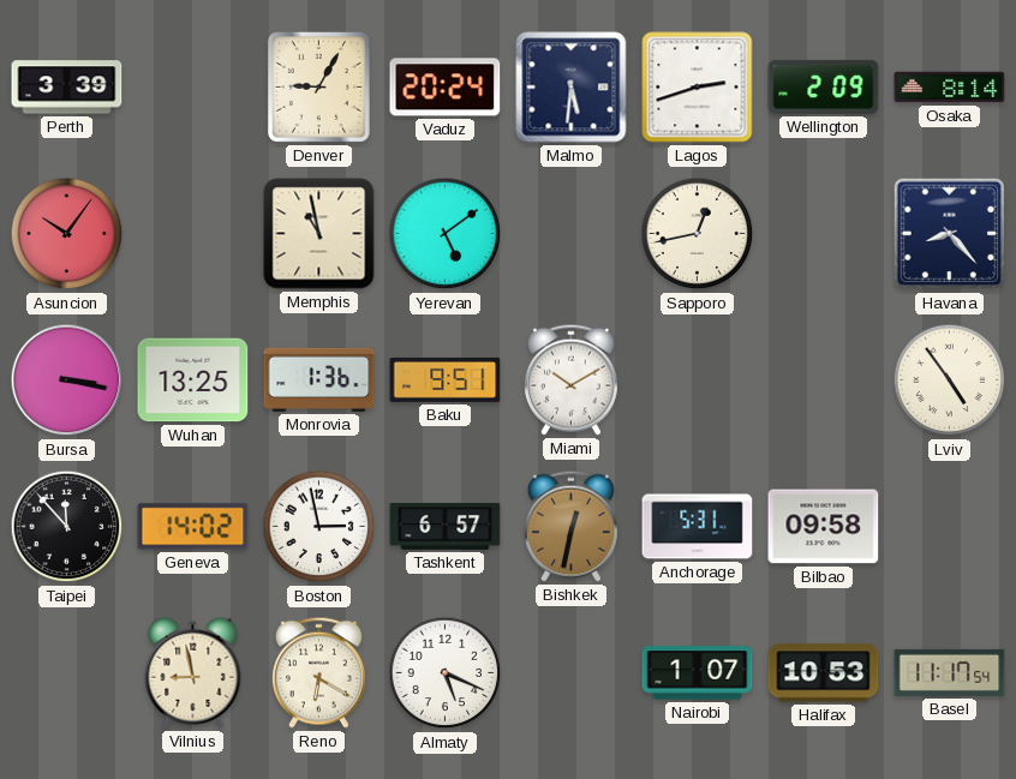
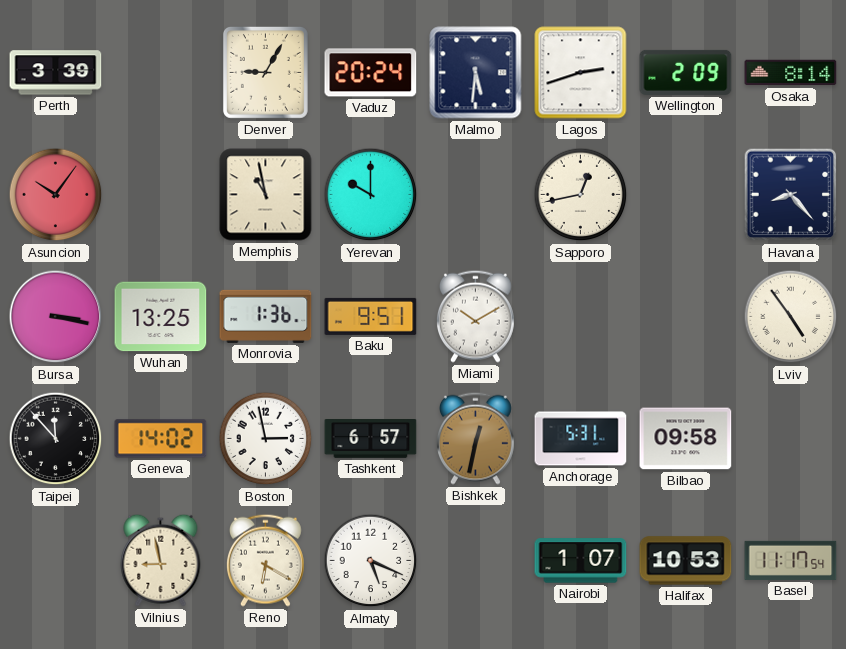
Yerevan: 5:09 -> 10:00 (371, 195)
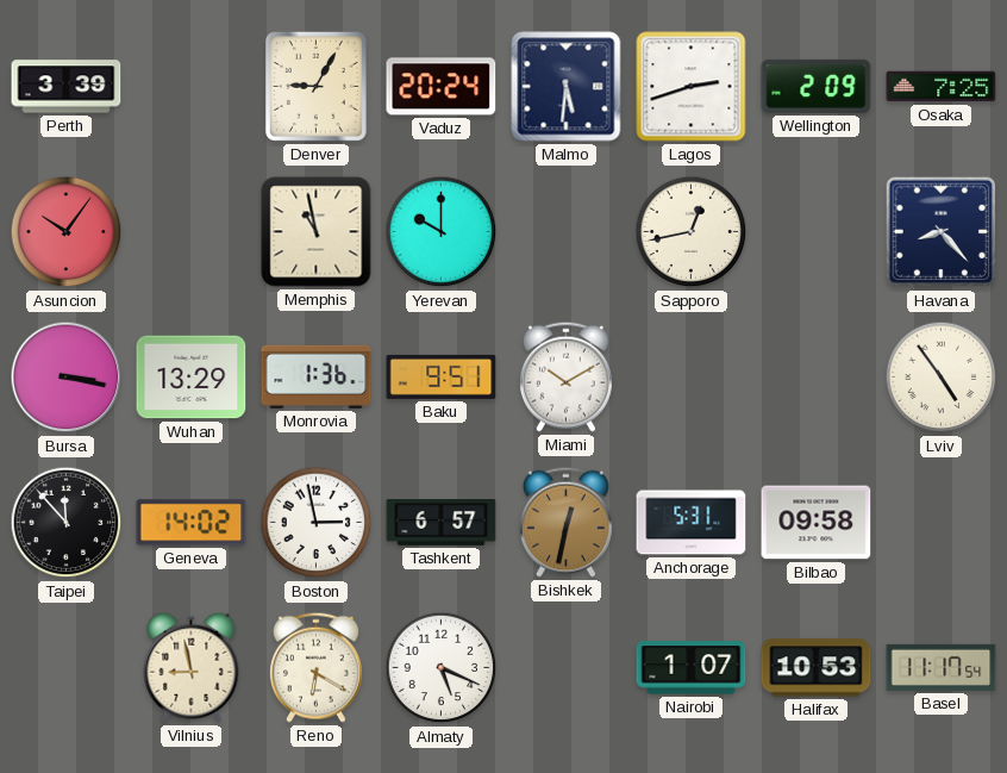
Osaka: 8:14 -> 7:25 (942, 87)
Wuhan: 13:25 -> 13:29 (192, 378)
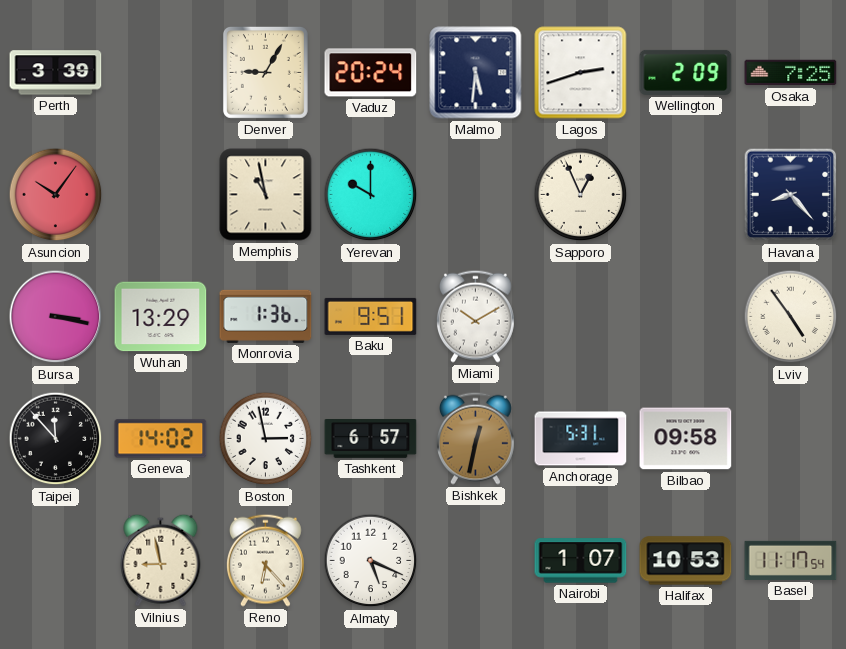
Sapporo: 12:43 -> 12:56 (581, 195)
Reno: 6:20 -> 6:23 (265, 560)
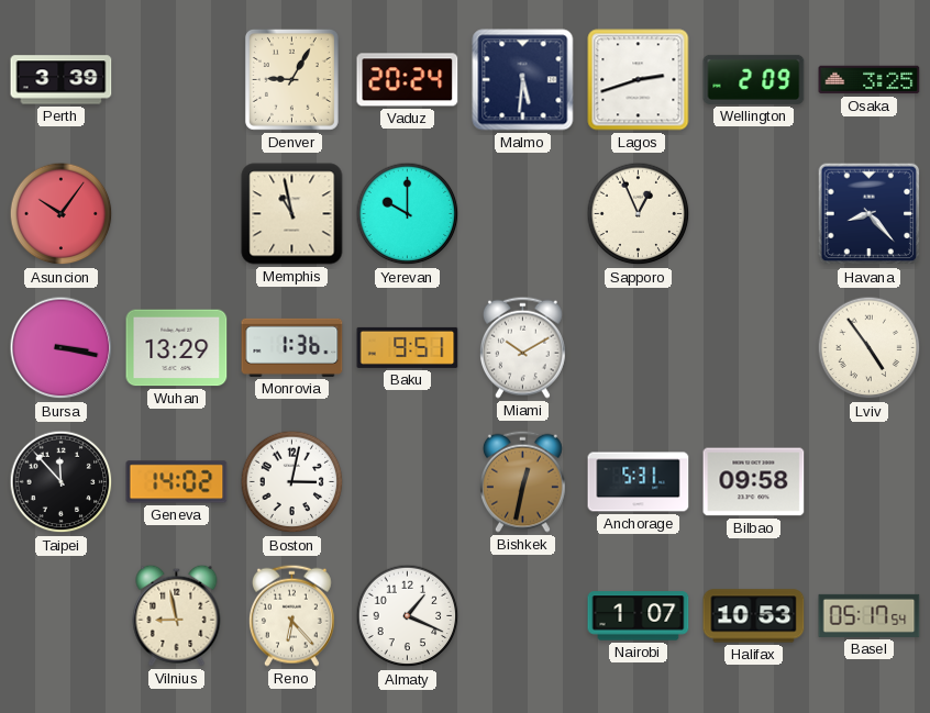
Osaka: 7:25 -> 3:25 (870, 80)
Boston: 2:58 -> 3:02 (292, 482)
Tashkent: 6:57 -> none (371, 439)
Almaty: 5:19 -> 1:19 (408, 616)
Basel: 11:17 -> 05:17 (870, 615)
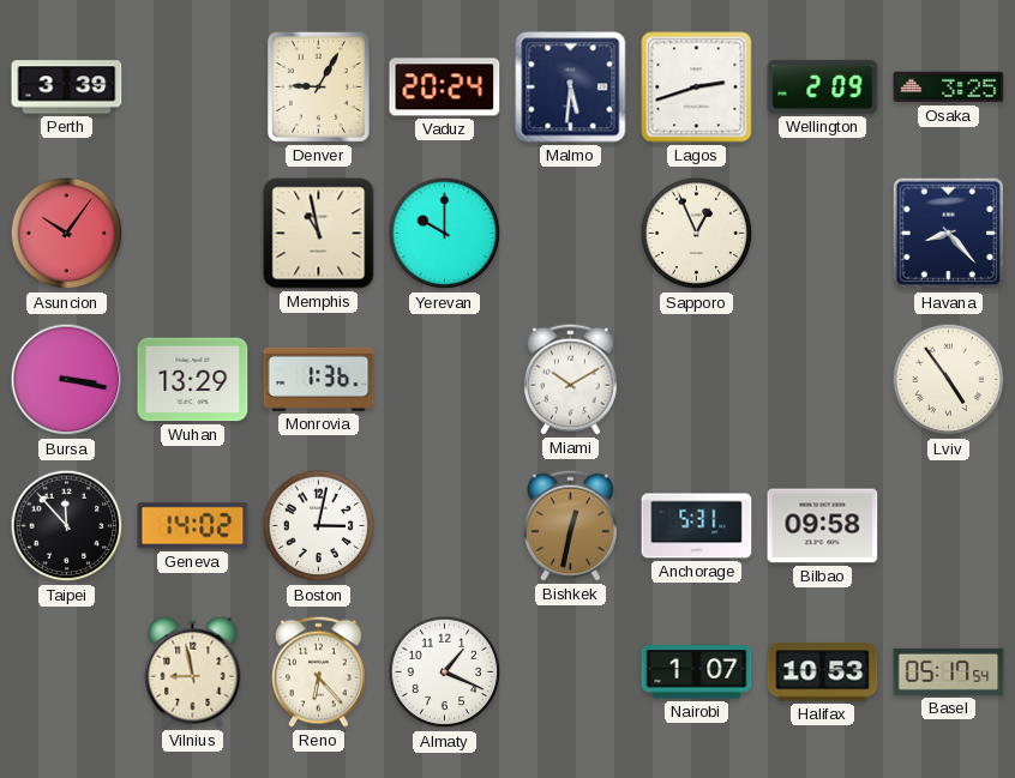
Baku: 9:51 -> none (408, 347)
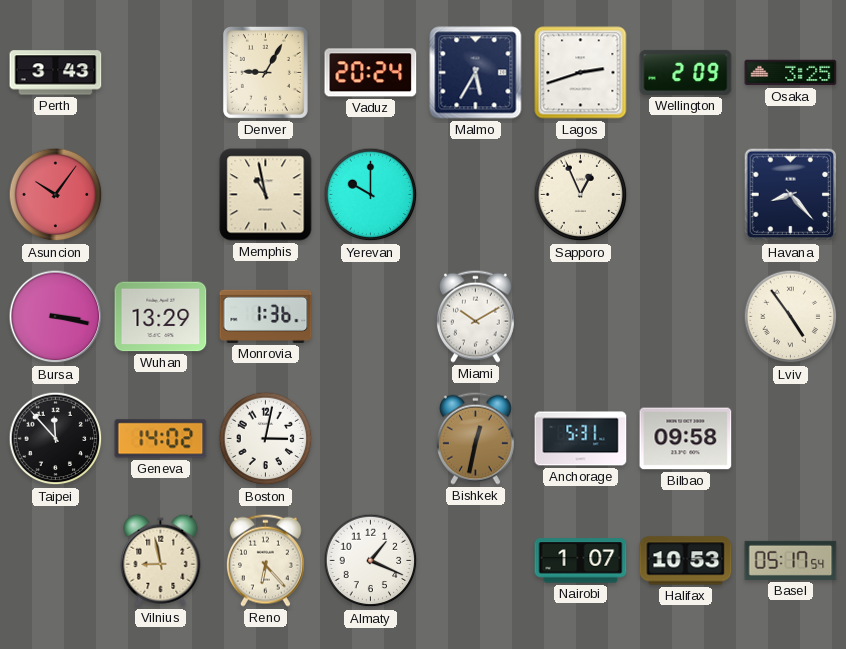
Perth: 3:39 -> 3:43 (56, 73)
Malmo: 5:31 -> 5:35 (476, 73)
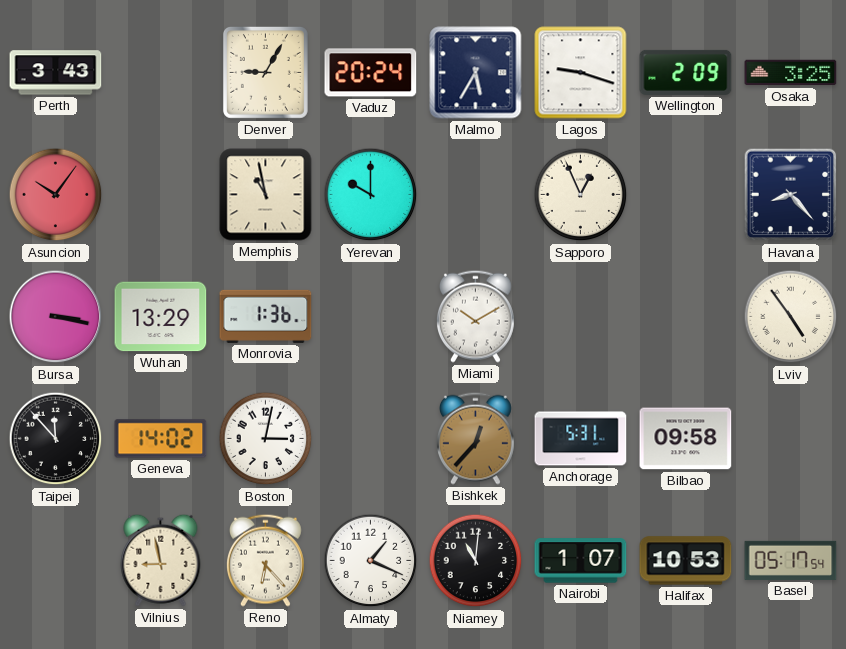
Lagos: 2:42 -> 9:18 (581, 73)
Bishkek: 12:32 -> 12:37 (475, 438)
Niamey: none -> 11:01 (476, 561)
